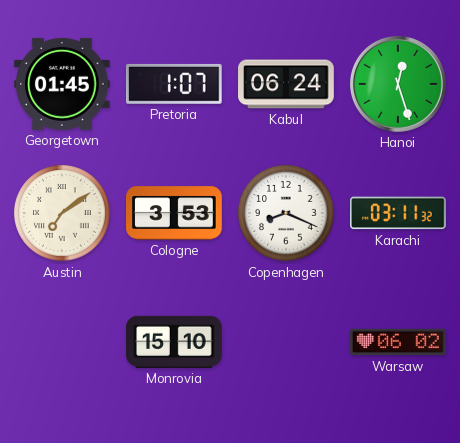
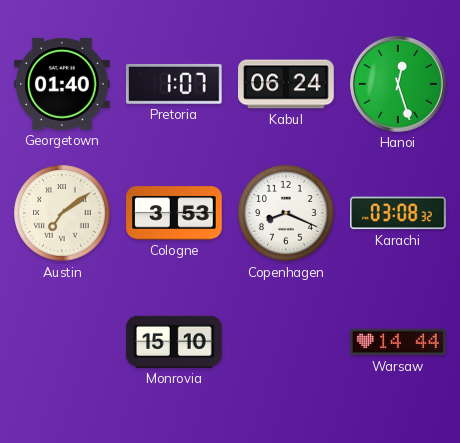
Georgetown: 01:45 -> 01:40 (63, 84)
Karachi: 03:11 -> 03:08 (399, 213)
Warsaw: 06:02 -> 14:44 (398, 342)
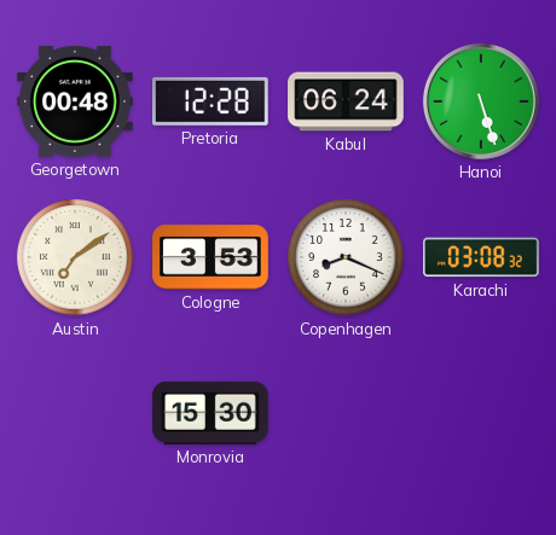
Georgetown: 01:40 -> 00:48 (76, 101)
Pretoria: 1:07 -> 12:28 (212, 101)
Hanoi: 12:27 -> 5:27 (481, 101)
Monrovia: 15:10 -> 15:30 (210, 413)
Warsaw: 14:44 -> none (398, 342)
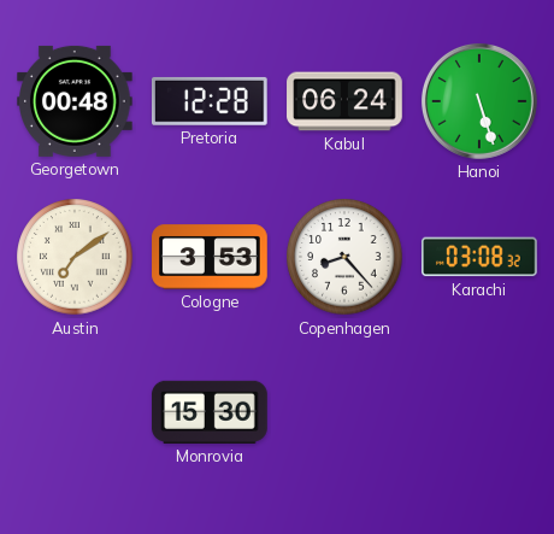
Copenhagen: 8:19 -> 8:23 (344, 257)
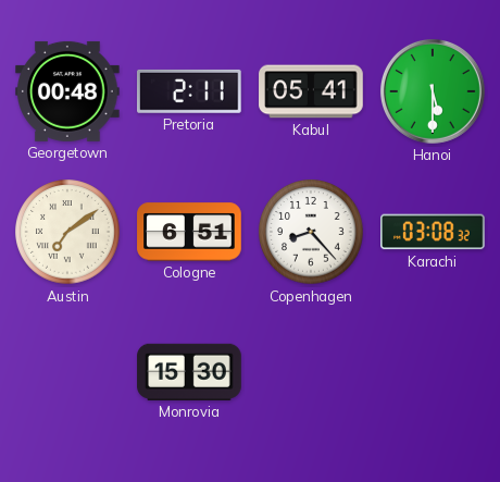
Pretoria: 12:28 -> 2:11 (190, 91)
Kabul: 06:24 -> 05:41 (311, 91)
Hanoi: 5:27 -> 5:30 (433, 91)
Cologne: 3:53 -> 6:51 (189, 232)
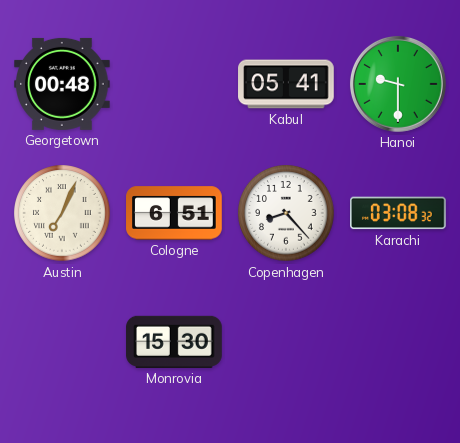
Pretoria: 2:11 -> none (190, 91)
Hanoi: 5:30 -> 9:30 (398, 84)
Austin: 7:09 -> 7:04 (62, 213)
